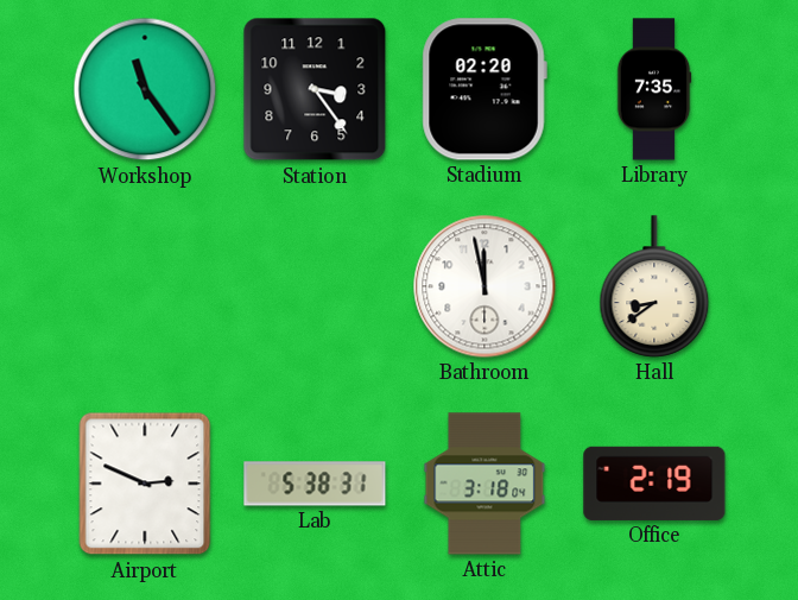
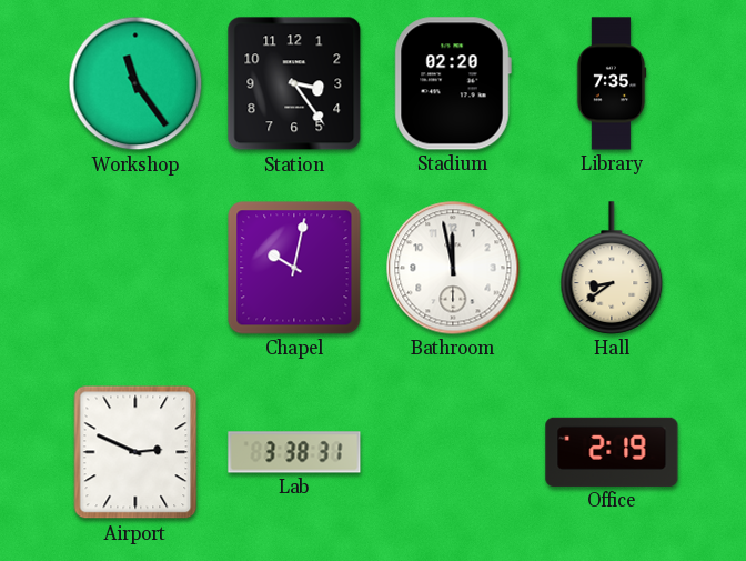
Chapel: none -> 10:02 (294, 268)
Lab: 5:38 -> 3:38 (294, 452)
Attic: 3:18 -> none (484, 484)
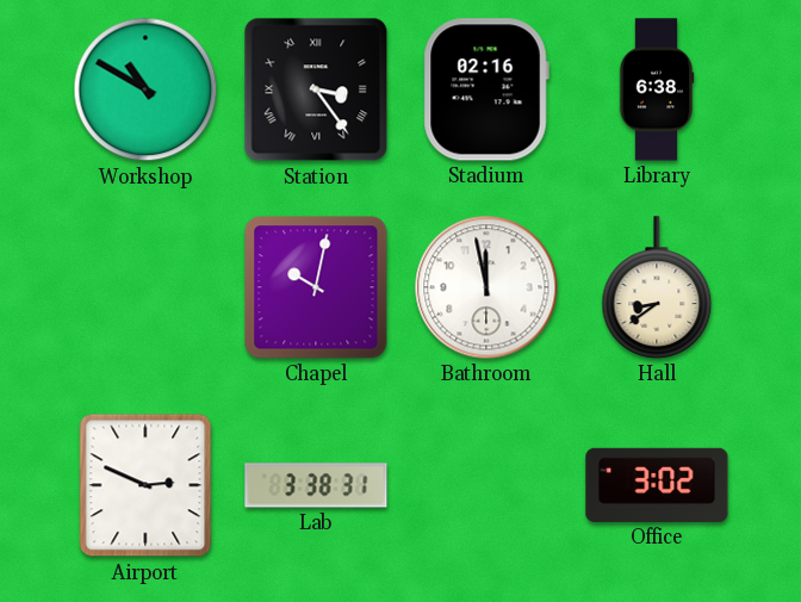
Workshop: 11:24 -> 10:50 (145, 89)
Station numerals: Arabic -> Roman (316, 89)
Stadium: 02:20 -> 02:16 (486, 89)
Library: 7:35 -> 6:38 (657, 89)
Office: 2:19 -> 3:02 (657, 485)
